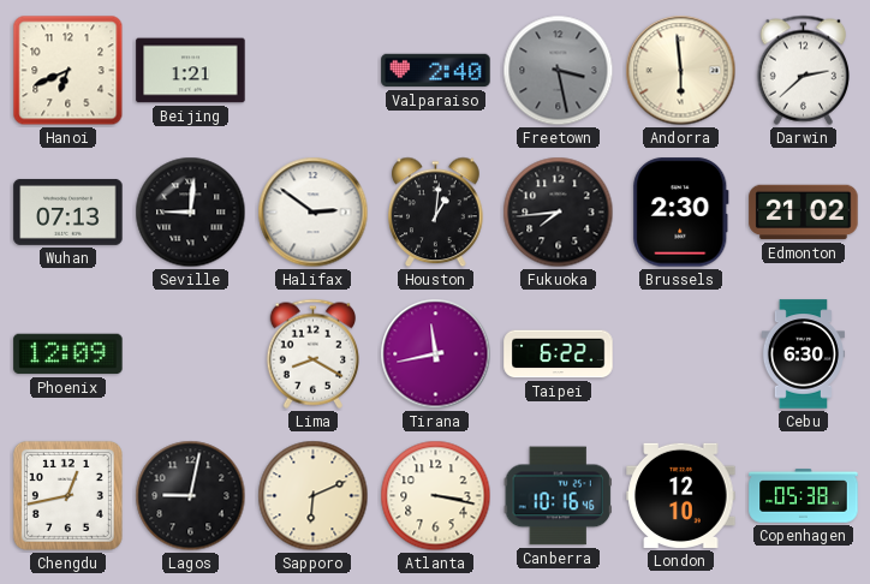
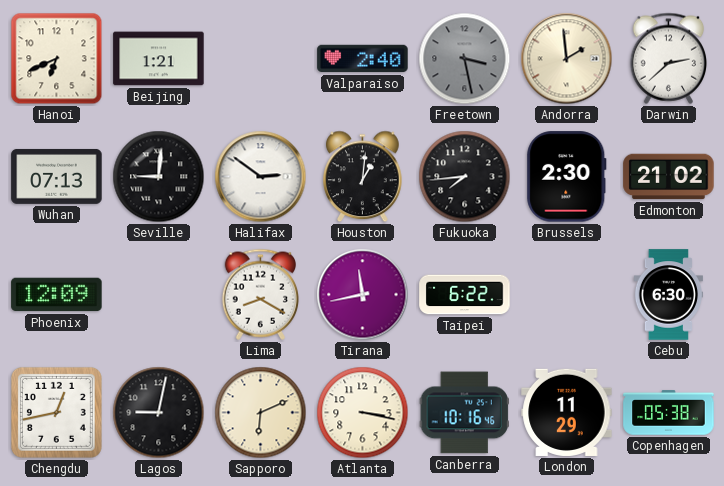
Andorra: 5:59 -> 1:59 (567, 59)
London: 12:10 -> 11:29 (567, 412)
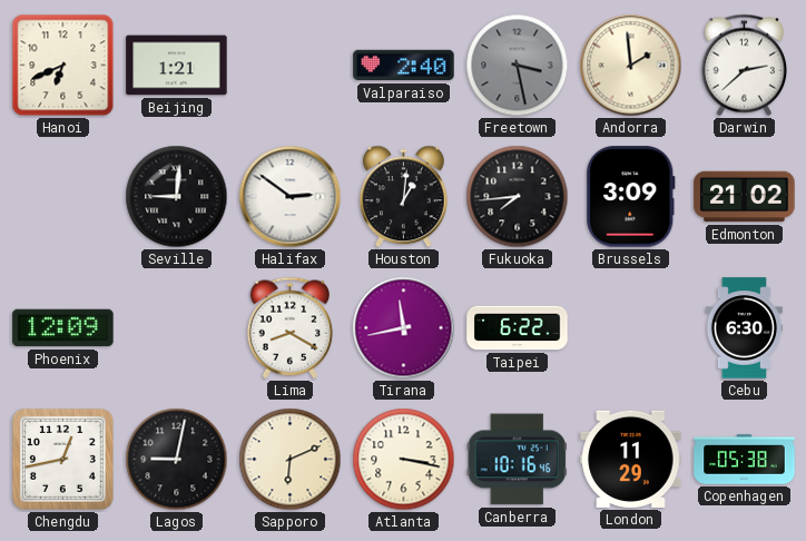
Wuhan: 07:13 -> none (57, 176)
Brussels: 2:30 -> 3:09 (631, 197)
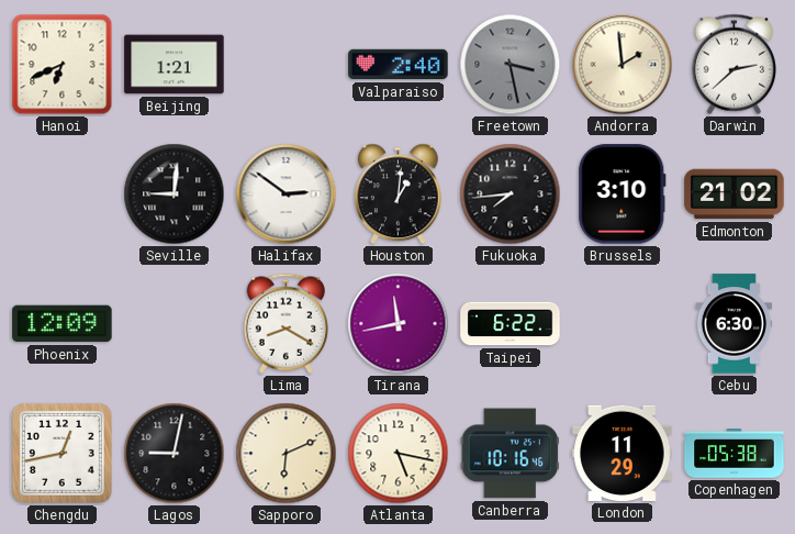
Brussels: 3:09 -> 3:10 (623, 194)
Atlanta: 3:17 -> 5:17 (399, 454)
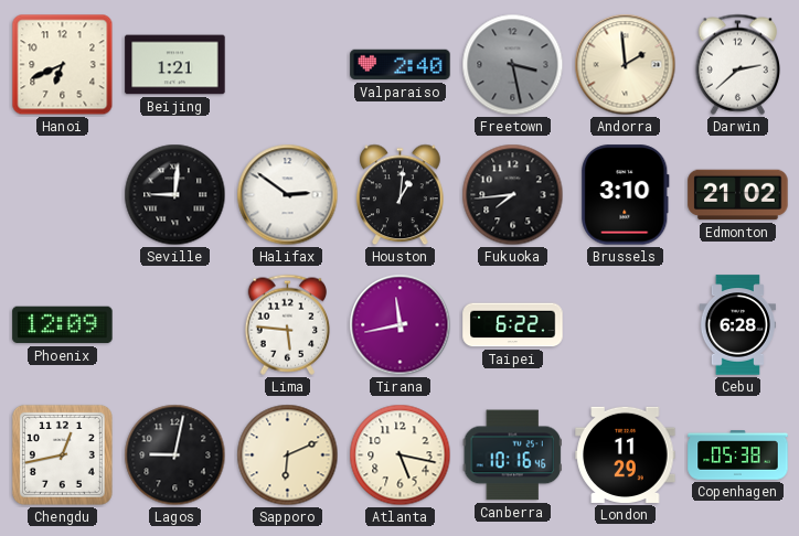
Lima: 8:20 -> 5:46 (287, 324)
Cebu: 6:30 -> 6:28 (737, 325)
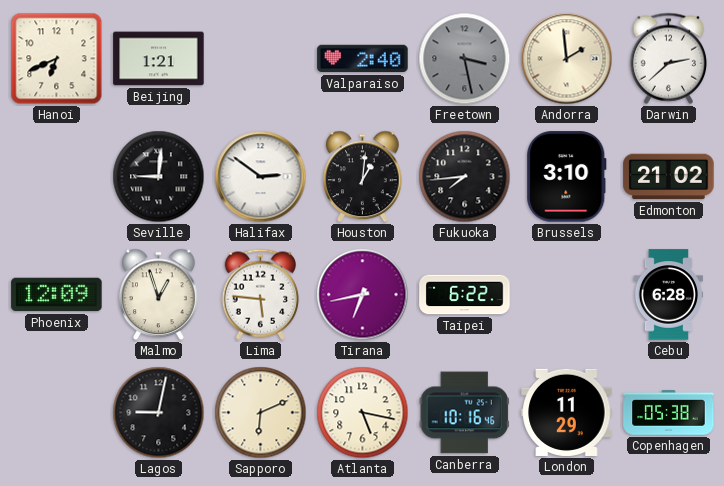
Malmo: none -> 12:57 (159, 295)
Tirana: 11:43 -> 6:43 (363, 295)
Chengdu: 12:43 -> none (62, 454)
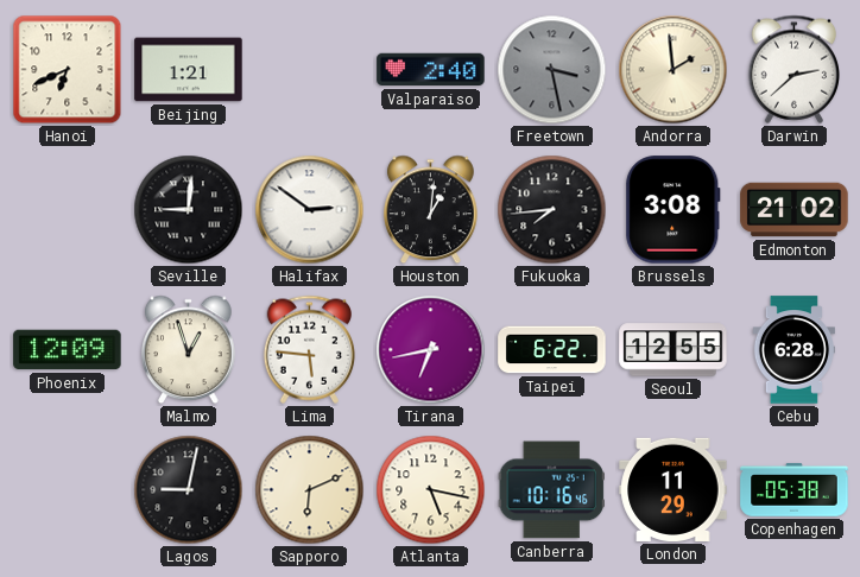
Brussels: 3:10 -> 3:08 (674, 210)
Seoul: none -> 12:55 (674, 350)
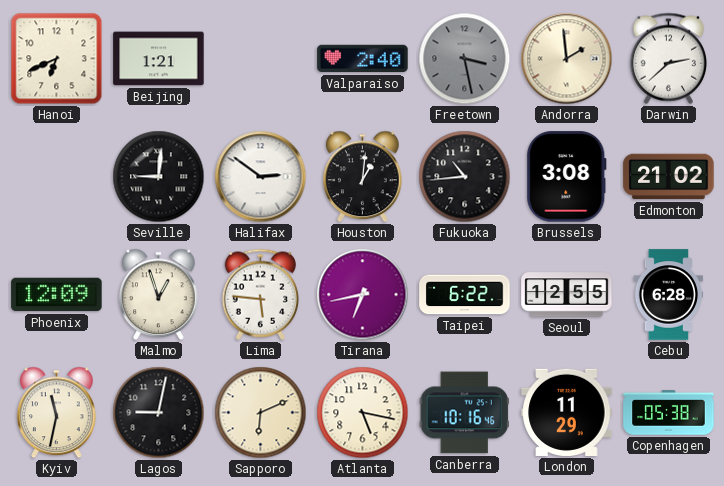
Fukuoka: 7:44 -> 10:44 (465, 177)
Kyiv: none -> 11:32 (57, 413)
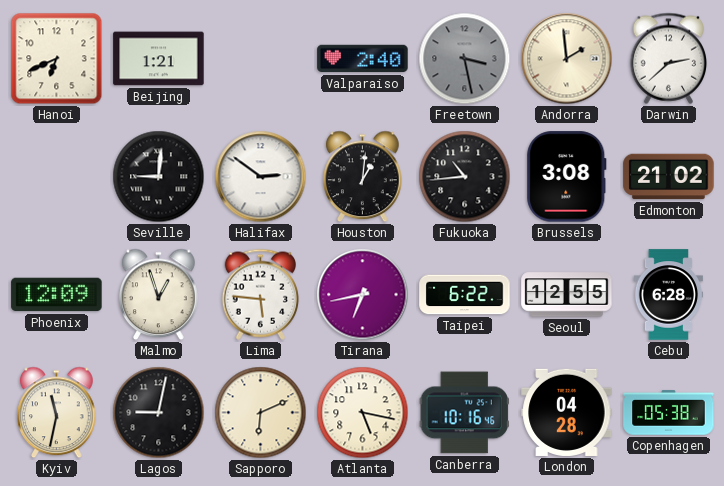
London: 11:29 -> 04:28 (567, 412)
